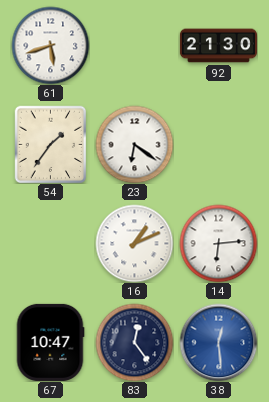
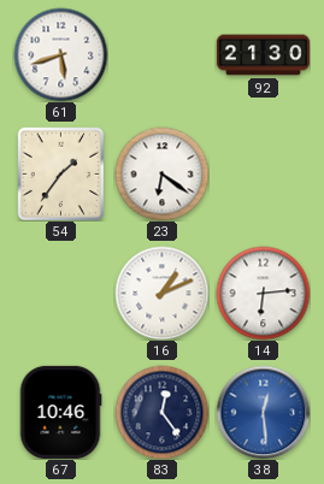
67: 10:47 -> 10:46 (60, 412)
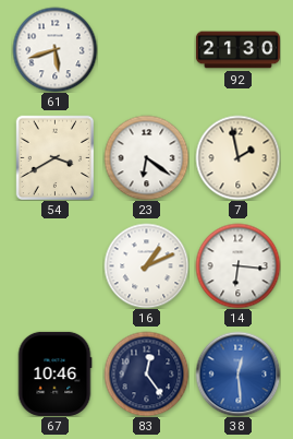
54: 1:36 -> 3:40 (56, 157)
7: none -> 1:58 (237, 157)
14: 6:14 -> 6:16 (237, 265)
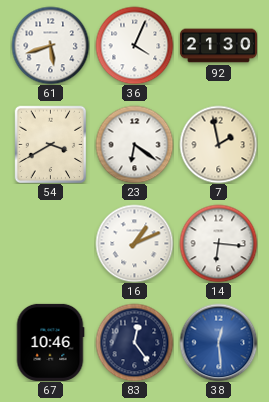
36: none -> 4:04 (134, 45)
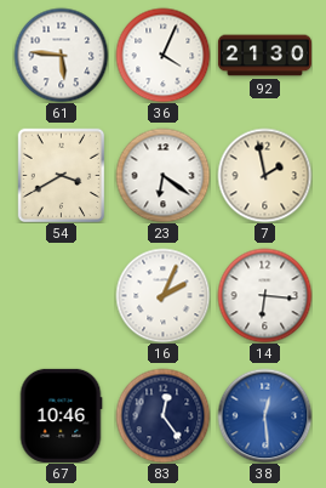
61: 5:42 -> 5:46 (61, 55)
16: 1:11 -> 2:04 (162, 295)
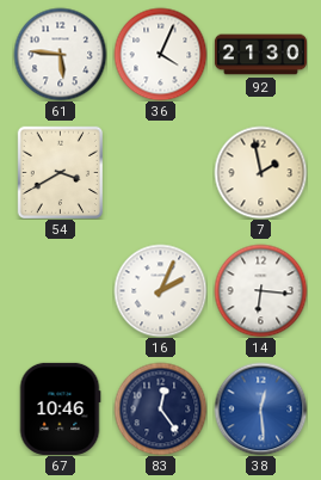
23: 6:21 -> none (162, 175)
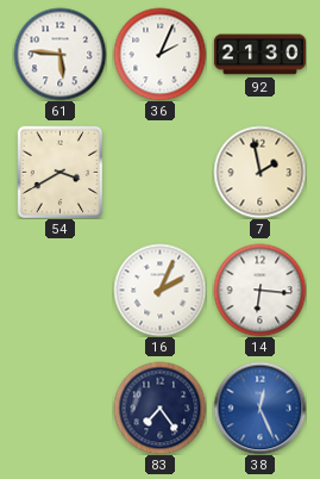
36: 4:04 -> 2:04 (159, 54)
67: 10:46 -> none (60, 408)
83: 12:24 -> 7:24 (159, 408)
38: 12:29 -> 12:26 (259, 408)
